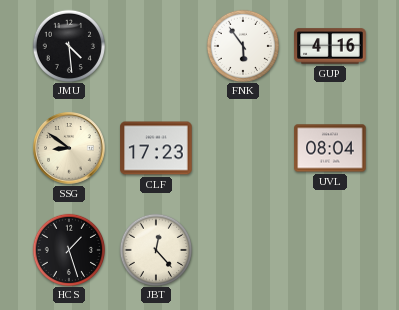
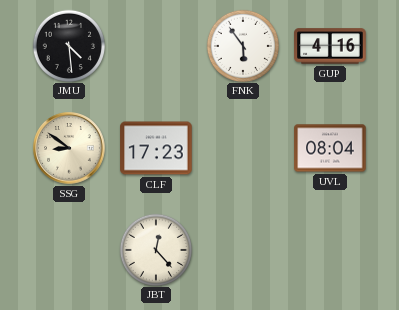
HCS: 1:27 -> none (68, 249)
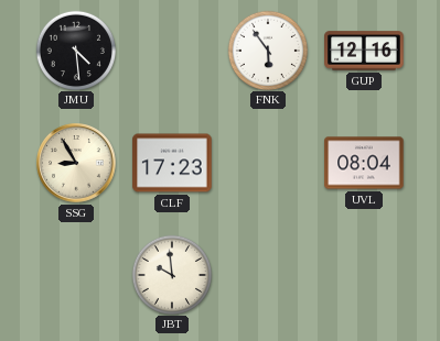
GUP: 4:16 -> 12:16 (364, 51)
SSG: 8:51 -> 8:55 (76, 163)
JBT: 12:23 -> 9:59 (171, 274)
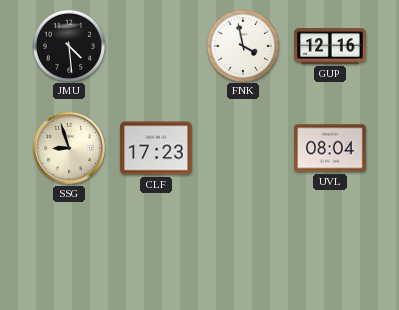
FNK: 5:54 -> 3:58 (242, 45)
SSG: 8:55 -> 8:57 (69, 148)
JBT: 9:59 -> none (171, 274)
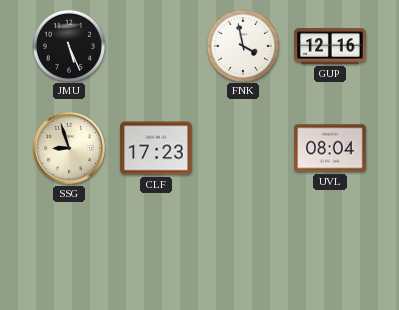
JMU: 4:29 -> 5:26 (68, 45)
